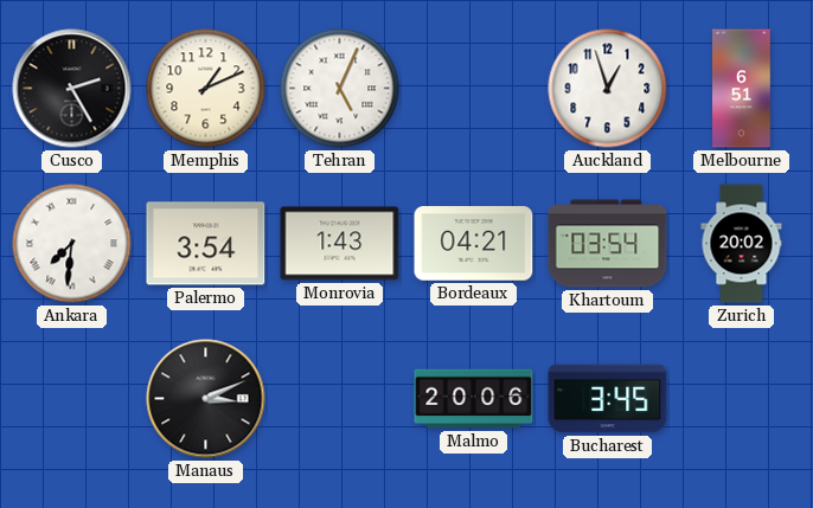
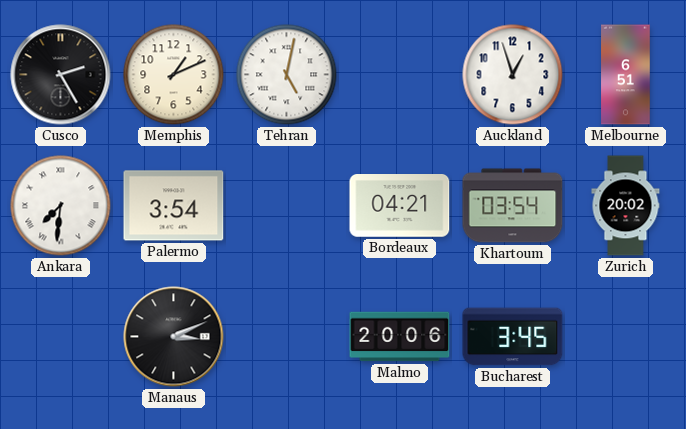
Tehran: 5:04 -> 5:02 (287, 75)
Monrovia: 1:43 -> none (340, 244)
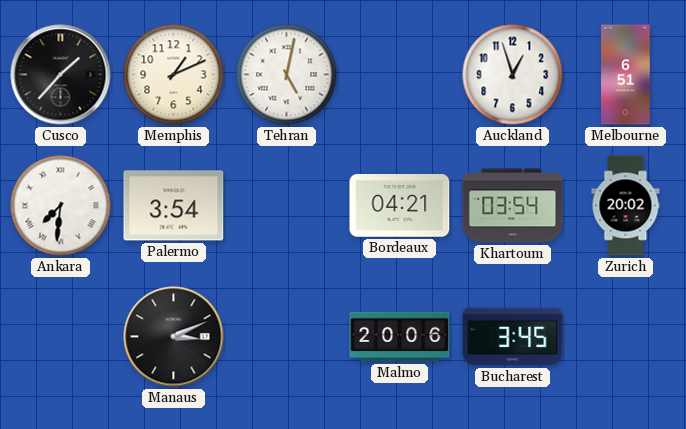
Cusco: 2:25 -> 1:37 (61, 75)
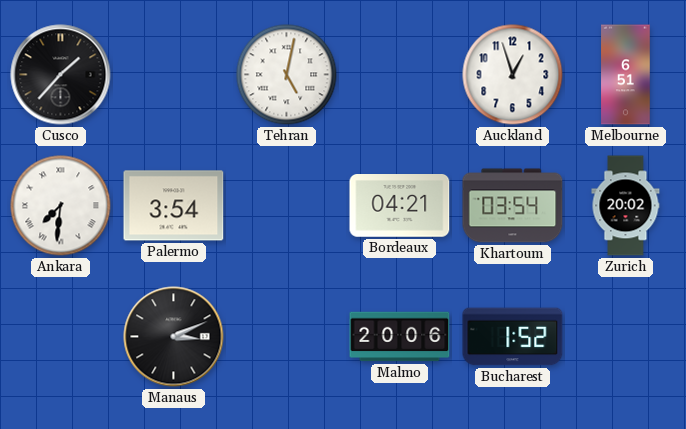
Memphis: 1:11 -> none (174, 75)
Bucharest: 3:45 -> 1:52 (513, 337)
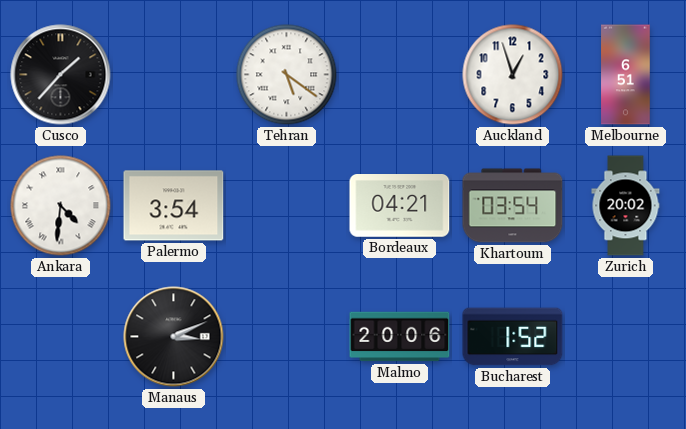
Tehran: 5:02 -> 5:21 (287, 75)
Ankara: 7:31 -> 4:31 (61, 206)
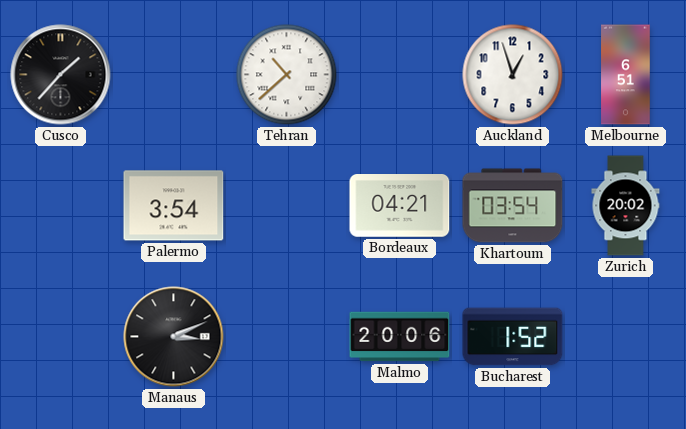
Tehran: 5:21 -> 10:38 (287, 75)
Ankara: 4:31 -> none (61, 206)
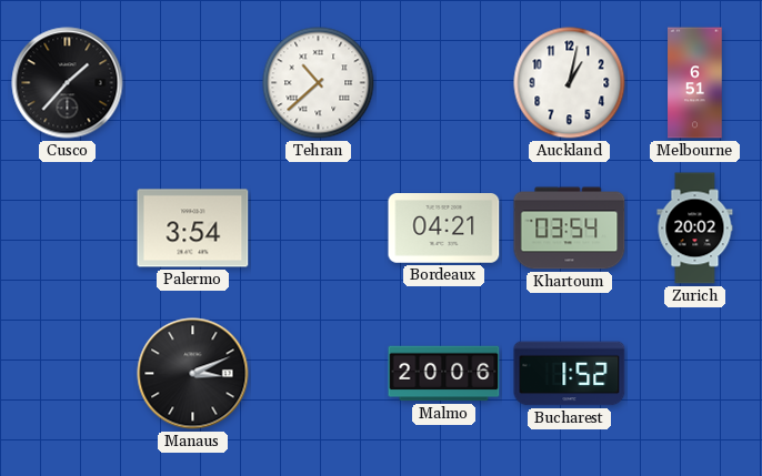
Auckland: 12:57 -> 1:02 (570, 83)
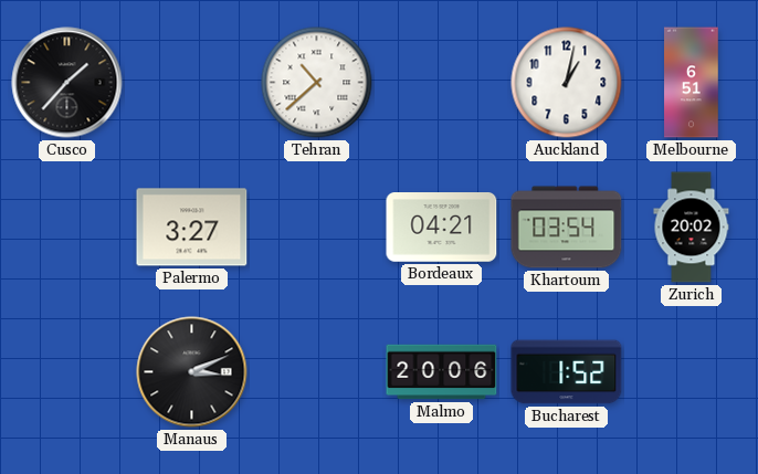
Palermo: 3:54 -> 3:27 (192, 228)
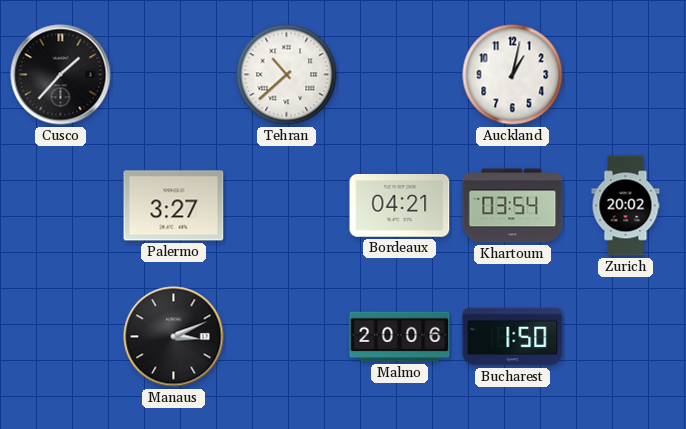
Melbourne: 6:51 -> none (692, 83)
Bucharest: 1:52 -> 1:50 (513, 337)
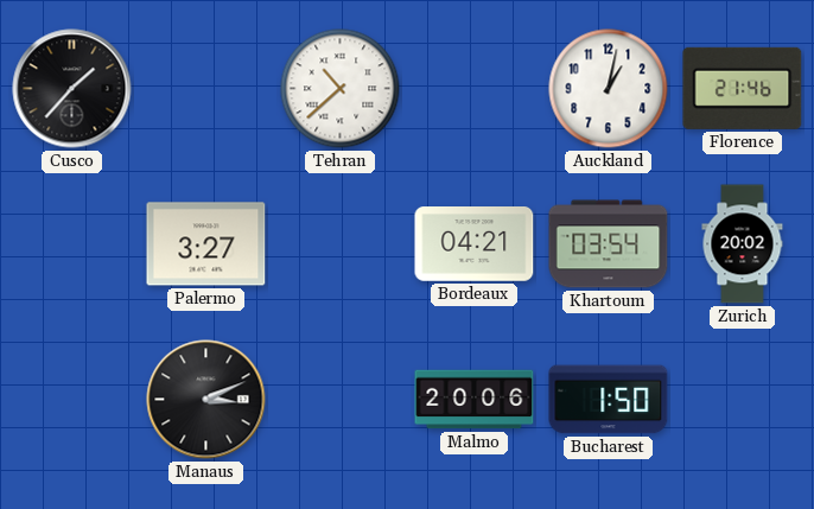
Florence: none -> 21:46 (743, 88)
